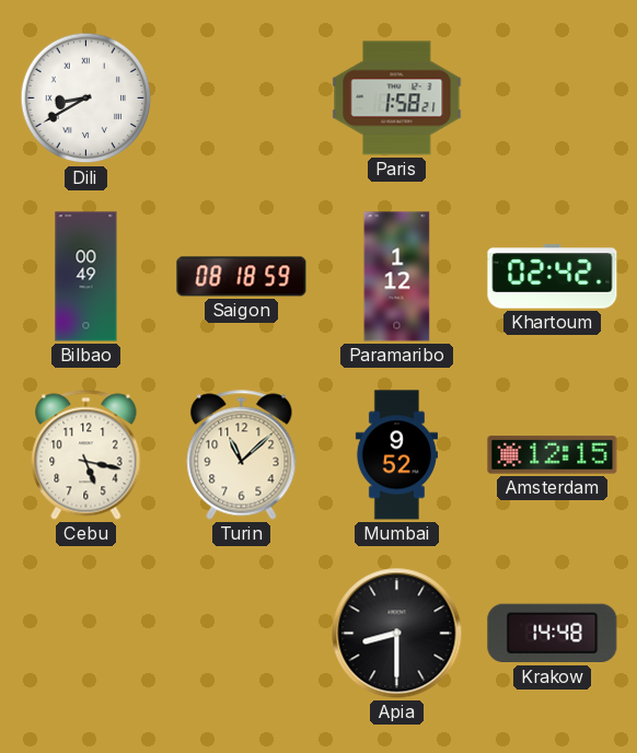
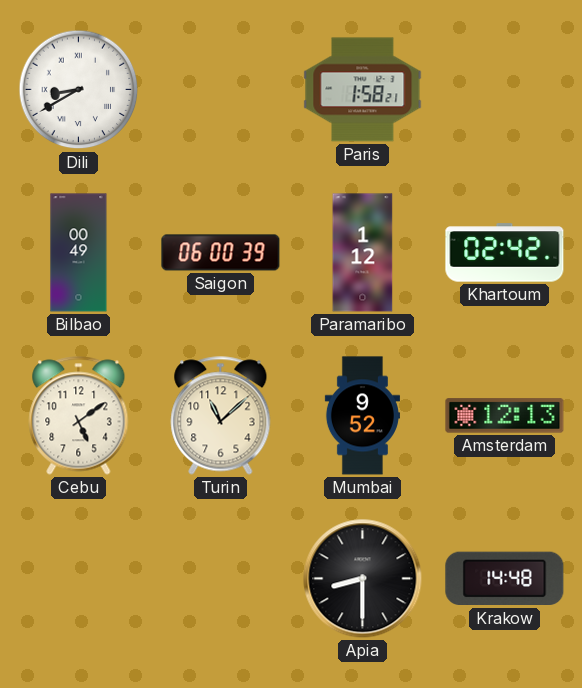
Saigon: 08:18 -> 06:00 (221, 253)
Cebu: 5:17 -> 5:09 (79, 416)
Amsterdam: 12:15 -> 12:13 (505, 416)
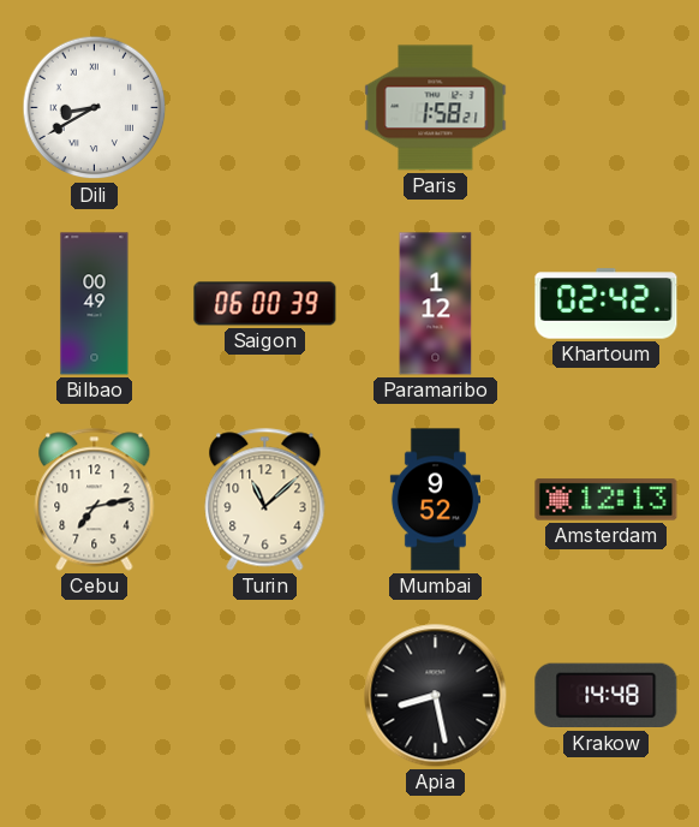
Cebu: 5:09 -> 7:13 (95, 500)
Apia: 8:30 -> 8:28 (436, 696)
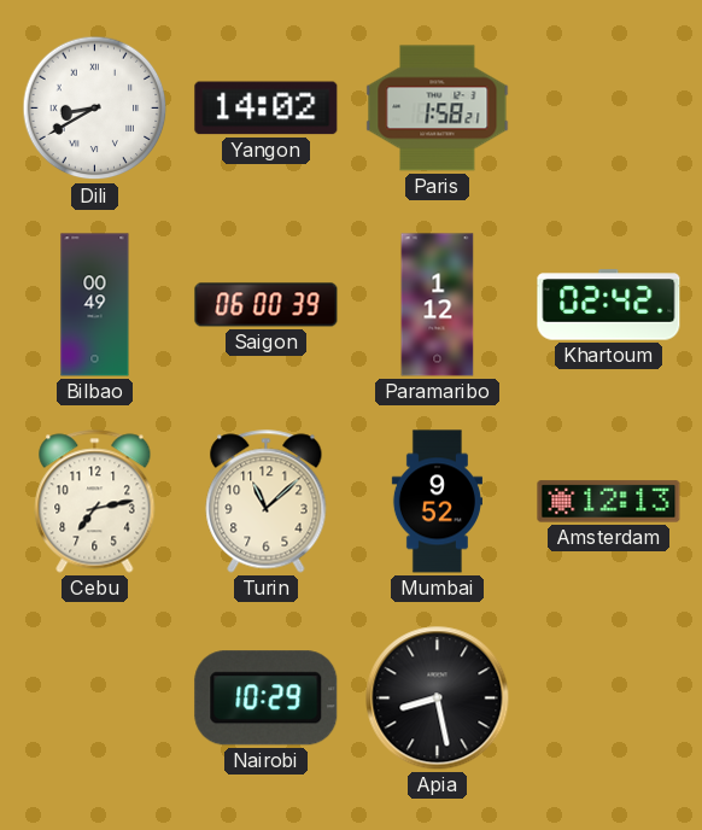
Yangon: none -> 14:02 (267, 109)
Nairobi: none -> 10:29 (267, 699)
Krakow: 14:48 -> none (607, 696)
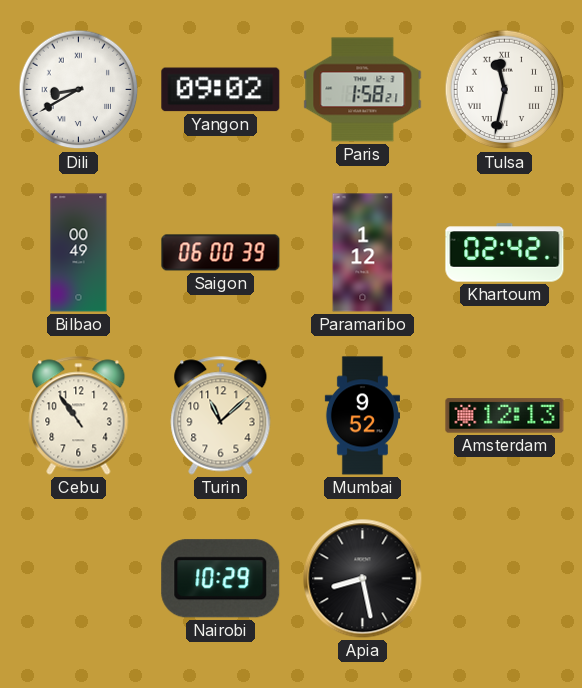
Yangon: 14:02 -> 09:02 (221, 90)
Tulsa: none -> 11:32 (505, 90)
Cebu: 7:13 -> 10:54 (79, 416)
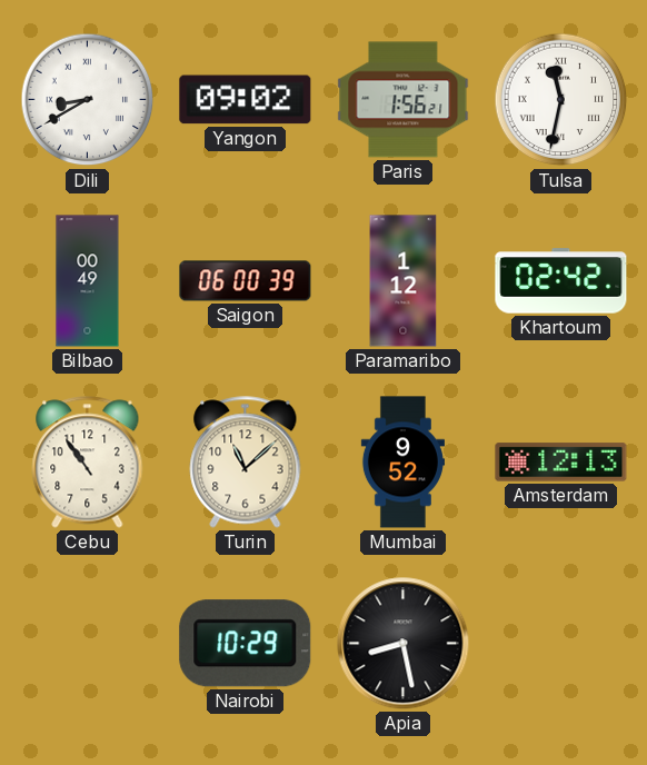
Paris: 1:58 -> 1:56 (404, 100)
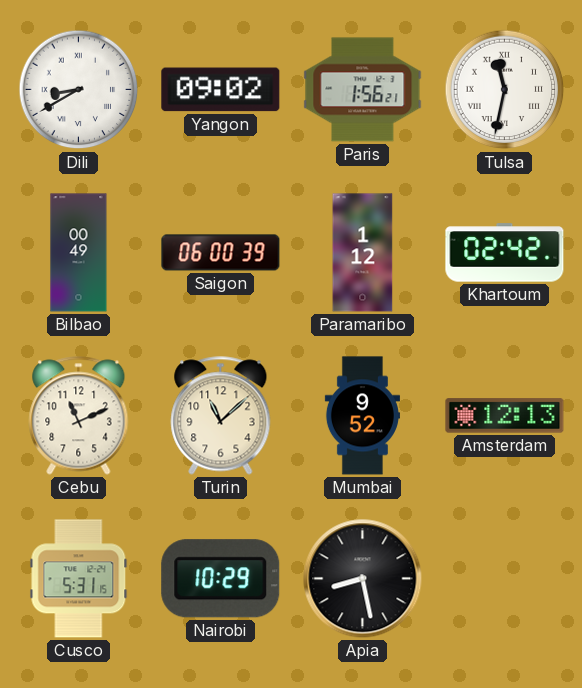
Cebu: 10:54 -> 11:11 (79, 416)
Cusco: none -> 5:31 (79, 579)
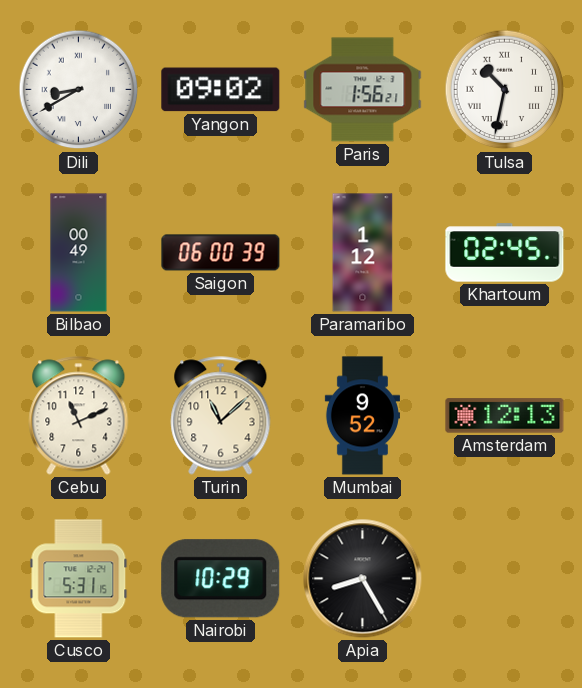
Tulsa: 11:32 -> 10:32 (505, 90)
Khartoum: 02:42 -> 02:45 (505, 253)
Apia: 8:28 -> 8:25 (363, 579)
